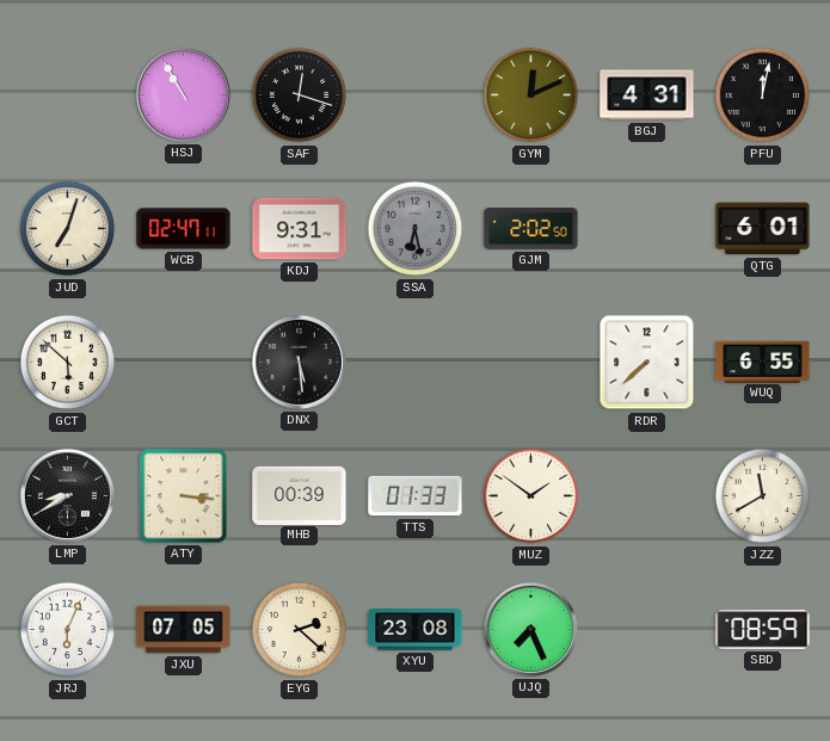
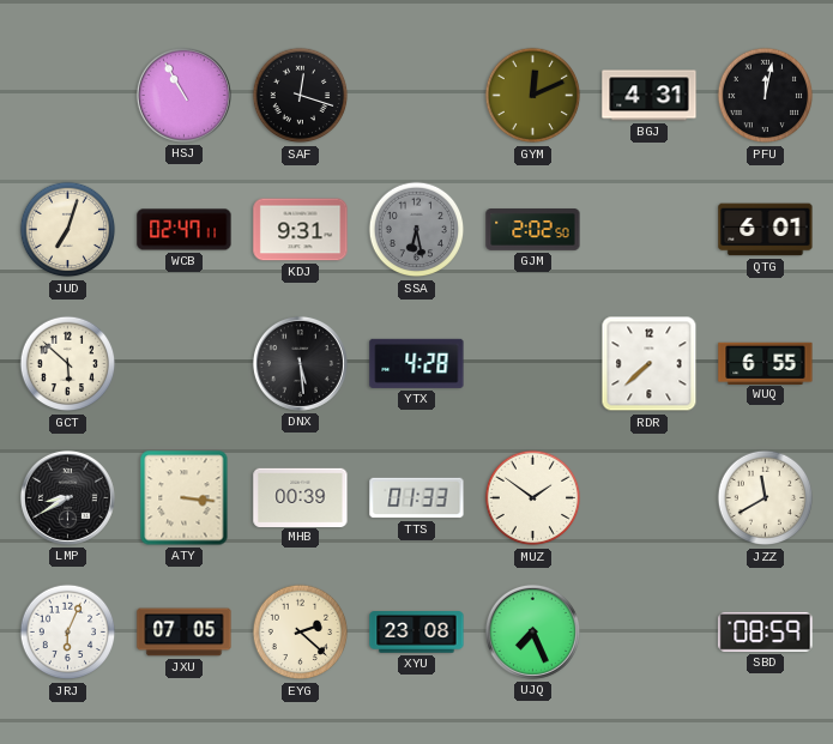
YTX: none -> 4:28 (417, 363)
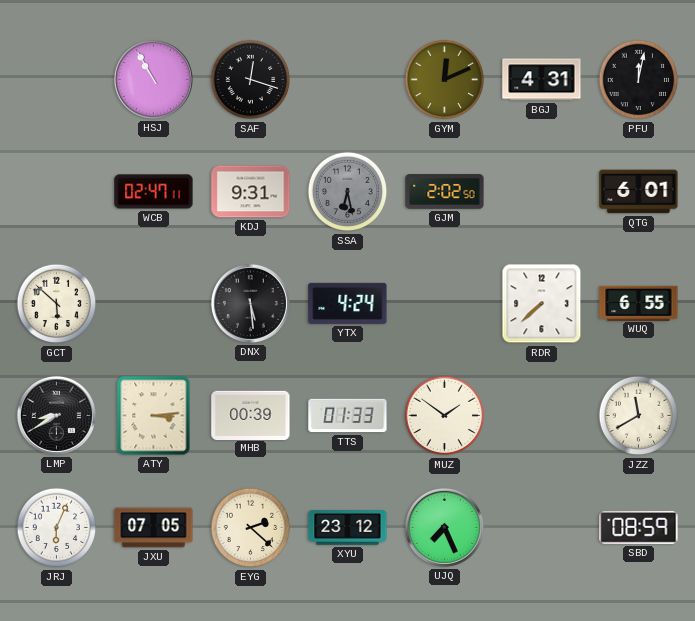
JUD: 7:03 -> none (68, 230)
YTX: 4:28 -> 4:24 (348, 303)
ATY: 3:16 -> 3:14 (154, 416)
XYU: 23:08 -> 23:12 (348, 528)
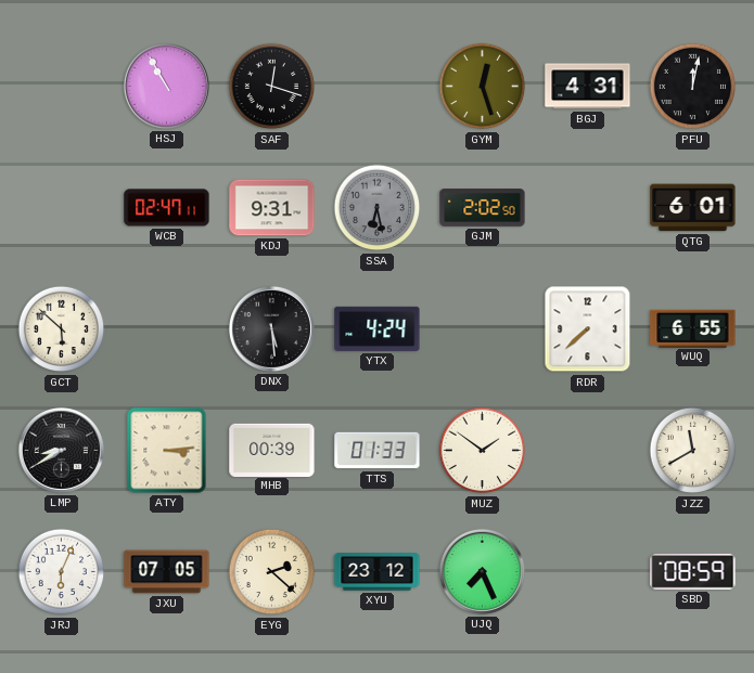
GYM: 12:11 -> 12:27 (483, 87)
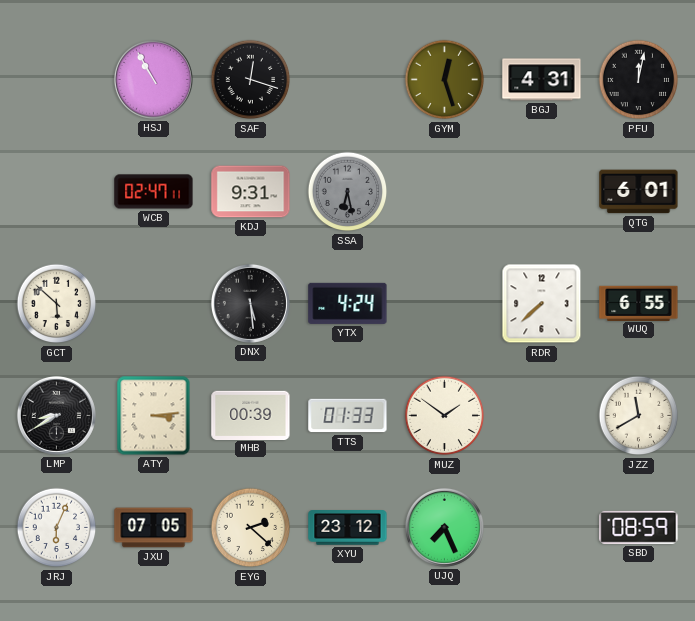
GJM: 2:02 -> none (483, 208)
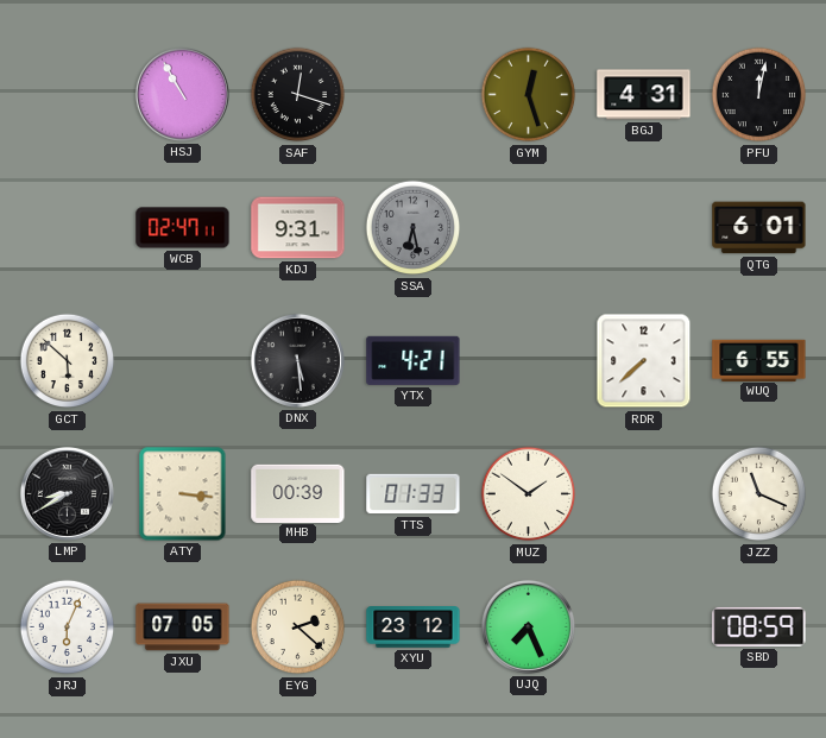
YTX: 4:24 -> 4:21 (414, 360)
ATY: 3:14 -> 3:16 (183, 494)
JZZ: 11:40 -> 11:19 (759, 494)
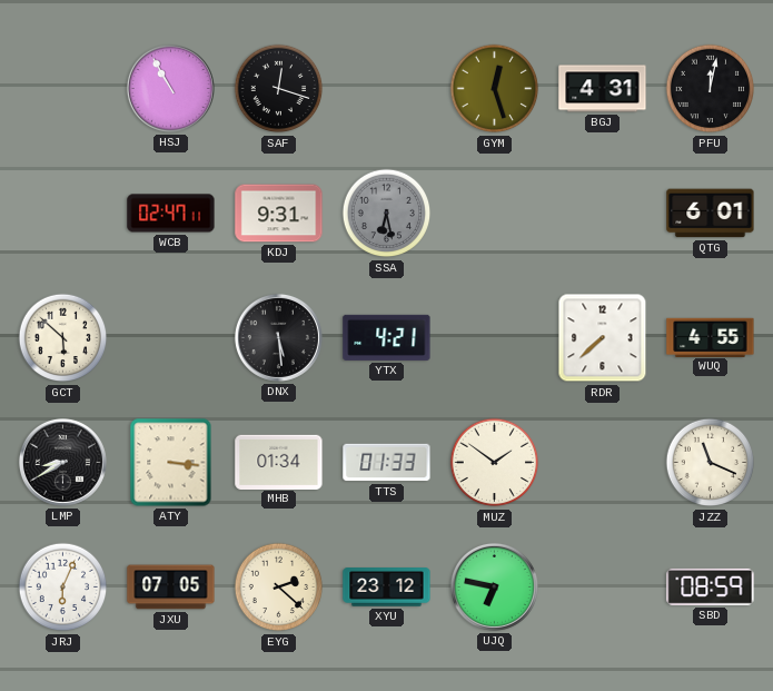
WUQ: 6:55 -> 4:55 (711, 337)
MHB: 00:39 -> 01:34 (279, 462)
UJQ: 7:26 -> 6:47 (494, 586)
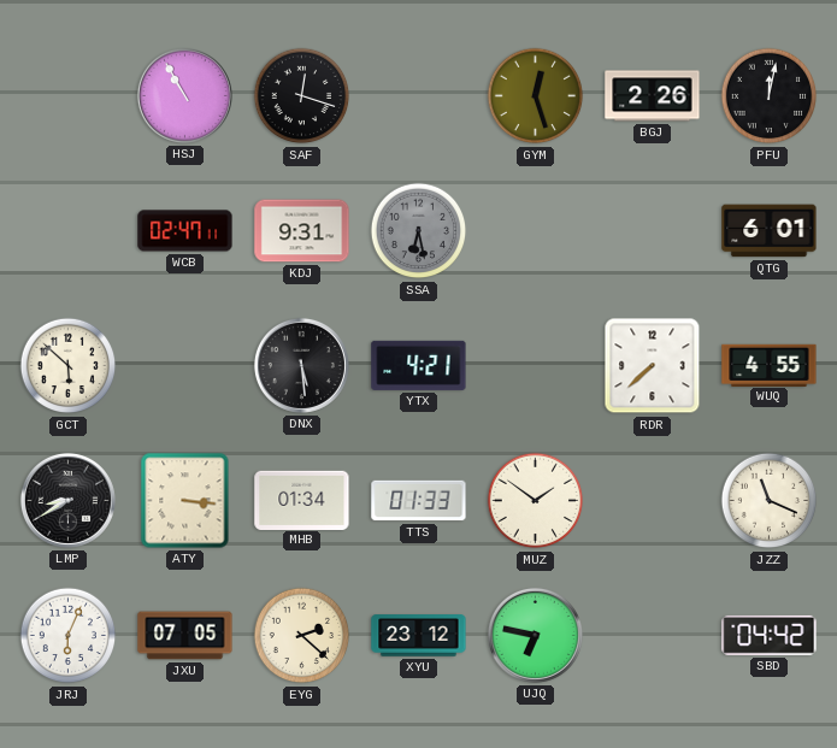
BGJ: 4:31 -> 2:26 (653, 96)
SBD: 08:59 -> 04:42 (770, 635)
